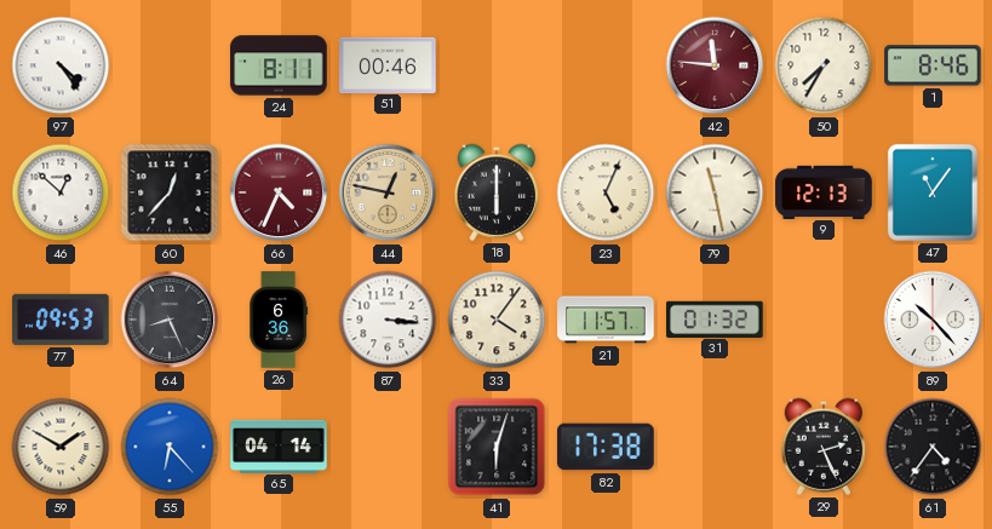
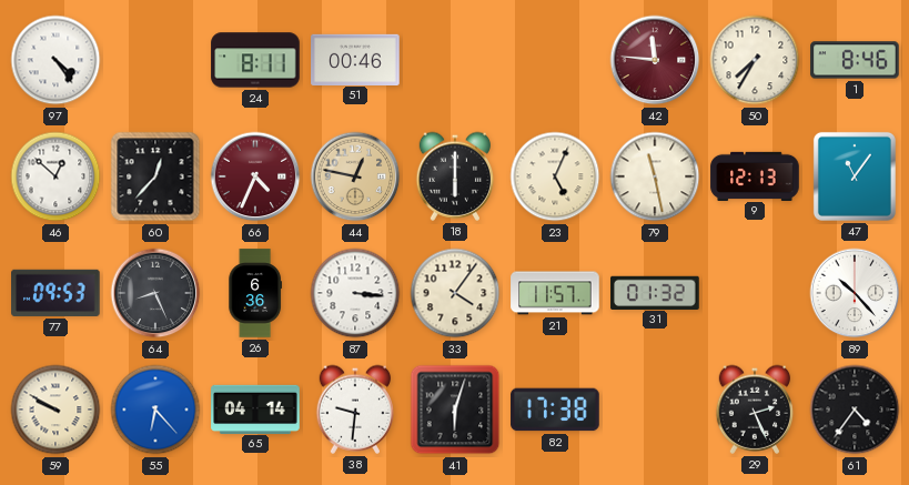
59: 1:50 -> 9:50 (55, 410)
38: none -> 9:31 (355, 410)
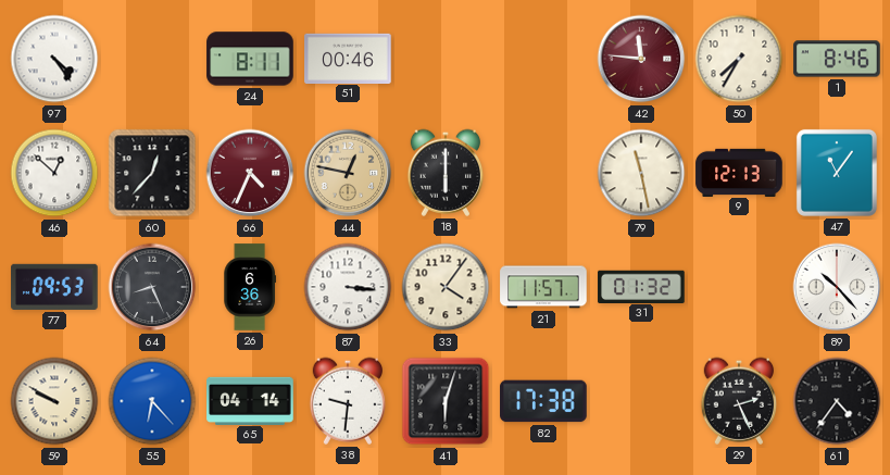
23: 5:04 -> none (555, 176)
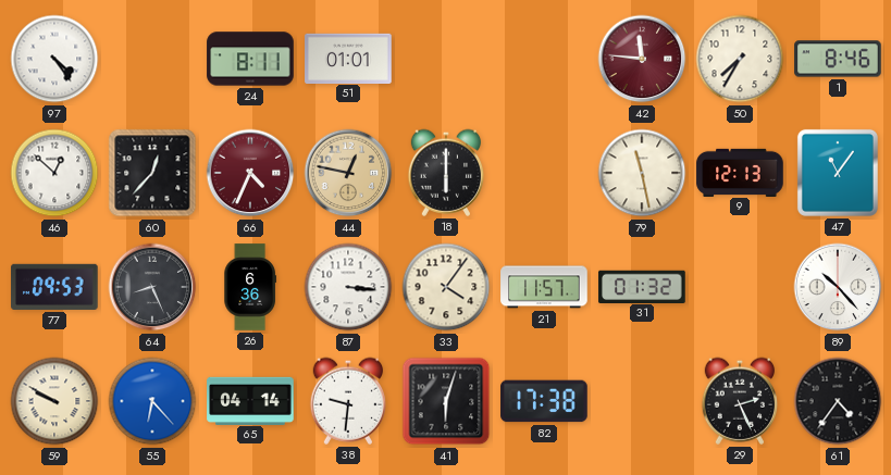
51: 00:46 -> 01:01 (348, 58)
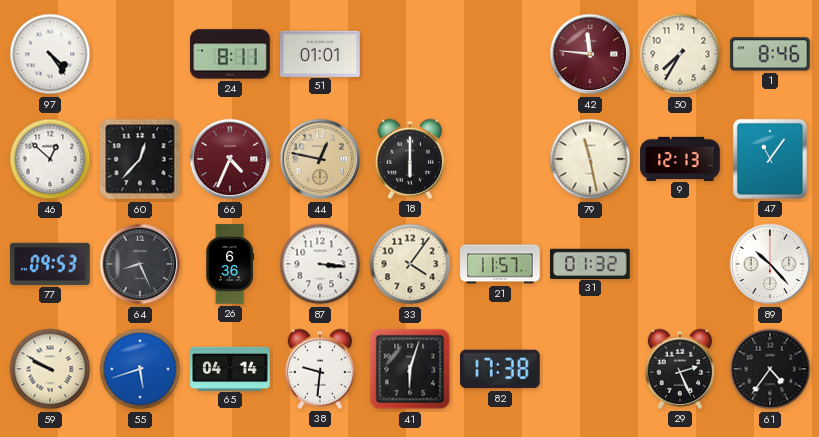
55: 6:23 -> 5:42 (140, 369)
